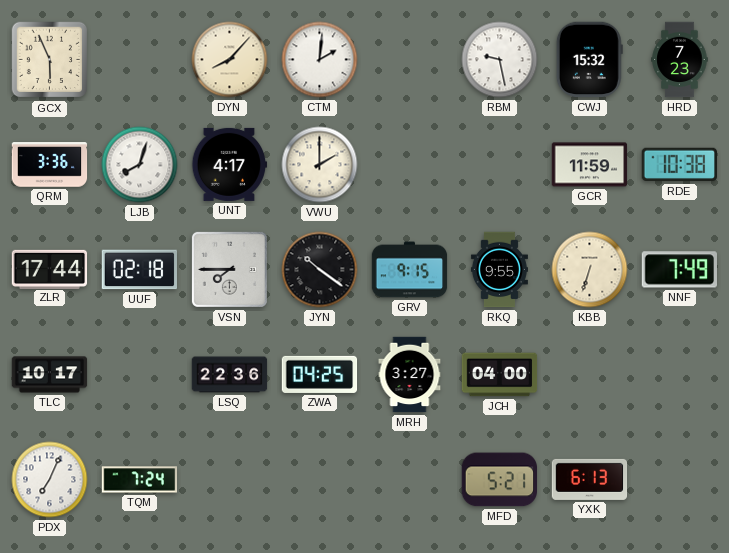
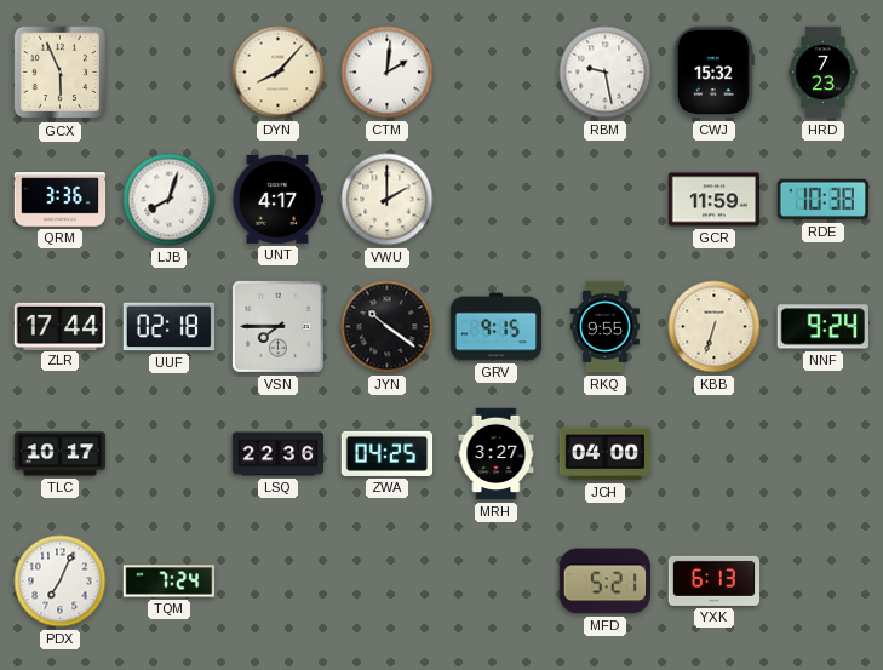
NNF: 7:49 -> 9:24 (822, 327)
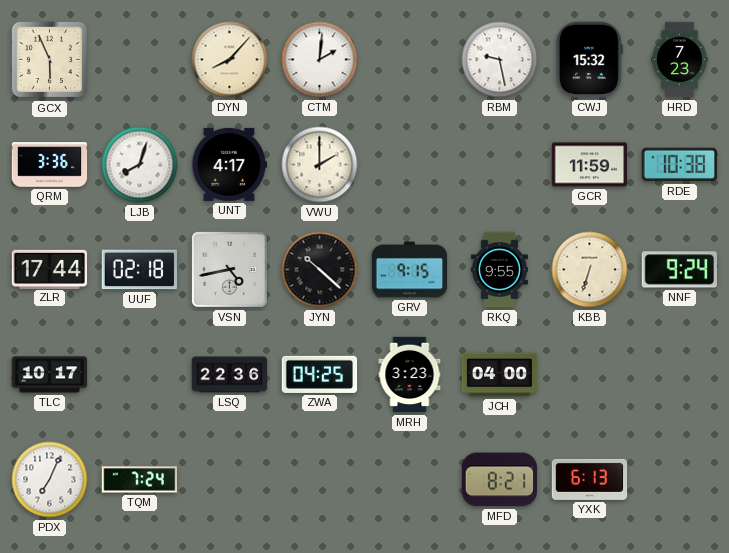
VSN: 7:45 -> 4:43 (229, 269)
JYN: 10:21 -> 10:22 (320, 270)
MRH: 3:27 -> 3:23 (410, 375)
MFD: 5:21 -> 8:21 (499, 480)
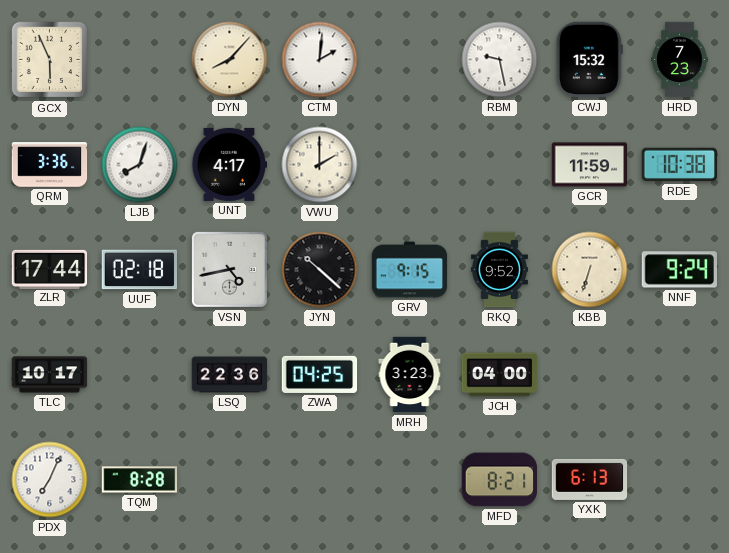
RKQ: 9:55 -> 9:52 (499, 270)
TQM: 7:24 -> 8:28 (140, 480)
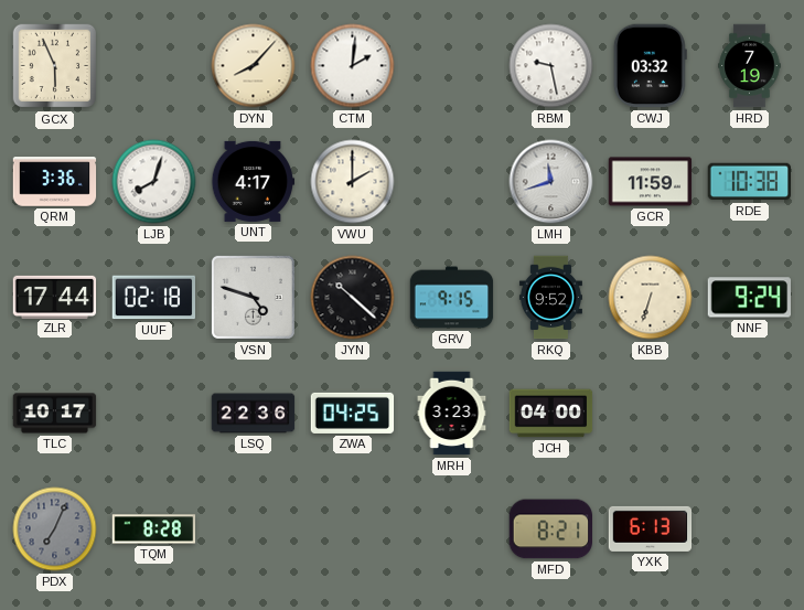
CWJ: 15:32 -> 03:32 (650, 66)
HRD: 7:23 -> 7:19 (750, 66)
LMH: none -> 11:42 (551, 182)
VSN: 4:43 -> 4:48 (253, 297)
PDX dial: white -> grey (55, 529)
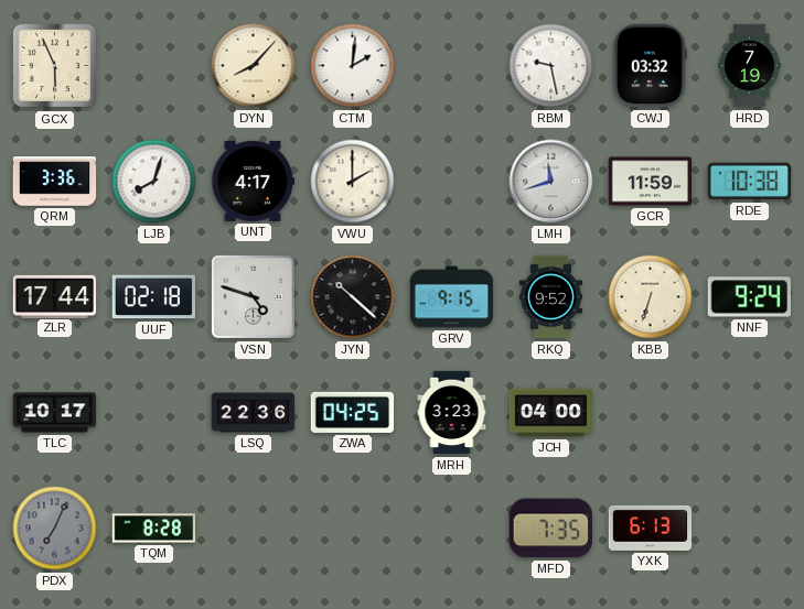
MFD: 8:21 -> 7:35 (550, 529)
